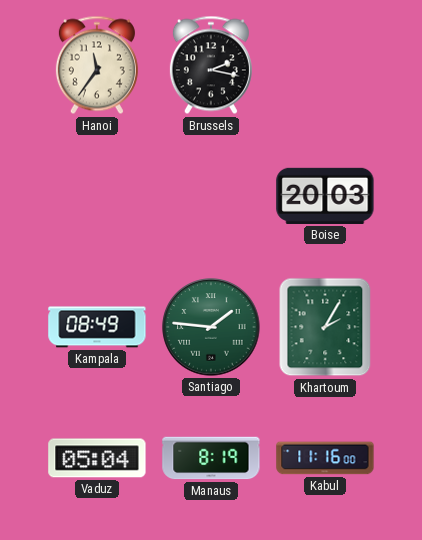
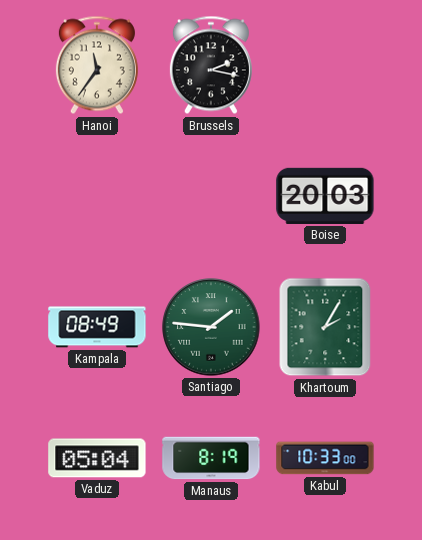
Kabul: 11:16 -> 10:33 (325, 458)
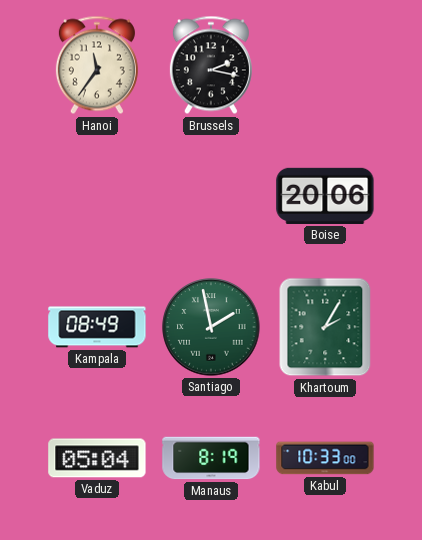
Boise: 20:03 -> 20:06 (325, 196)
Santiago: 1:46 -> 1:58 (211, 327)
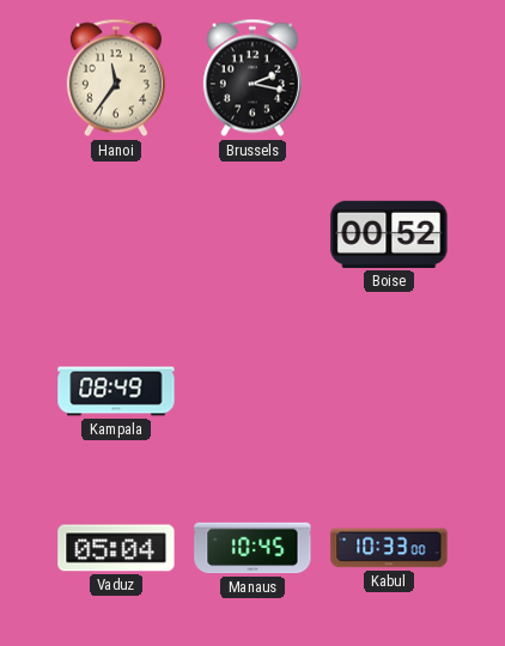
Boise: 20:06 -> 00:52 (389, 234)
Santiago: 1:58 -> none (211, 327)
Khartoum: 2:05 -> none (325, 327)
Manaus: 8:19 -> 10:45 (252, 548)
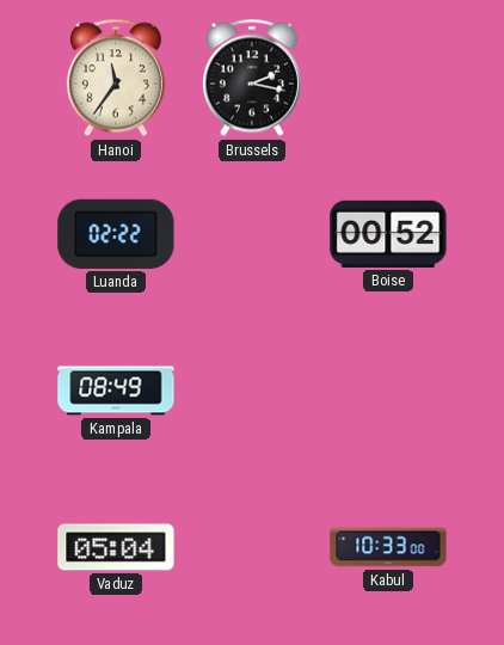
Luanda: none -> 02:22 (116, 234)
Manaus: 10:45 -> none (252, 548)
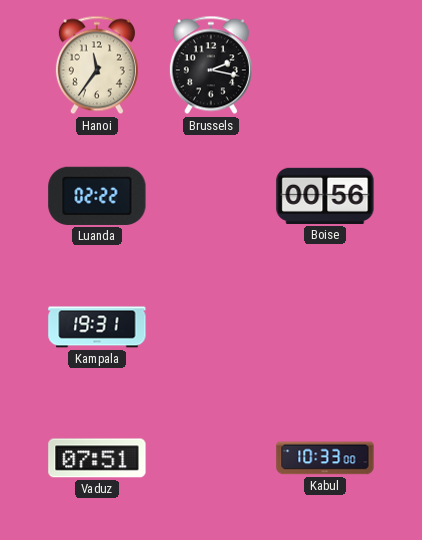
Boise: 00:52 -> 00:56 (325, 196)
Kampala: 08:49 -> 19:31 (97, 327)
Vaduz: 05:04 -> 07:51 (97, 458)
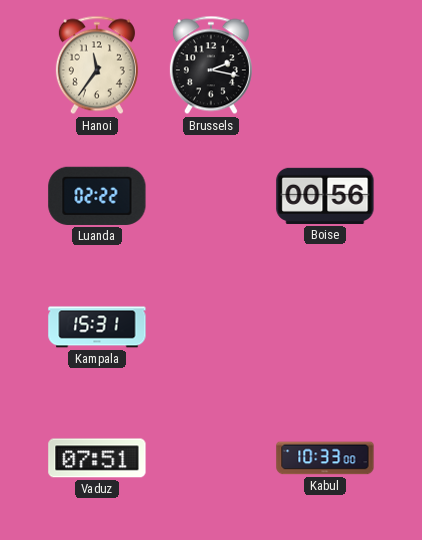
Kampala: 19:31 -> 15:31 (97, 327)
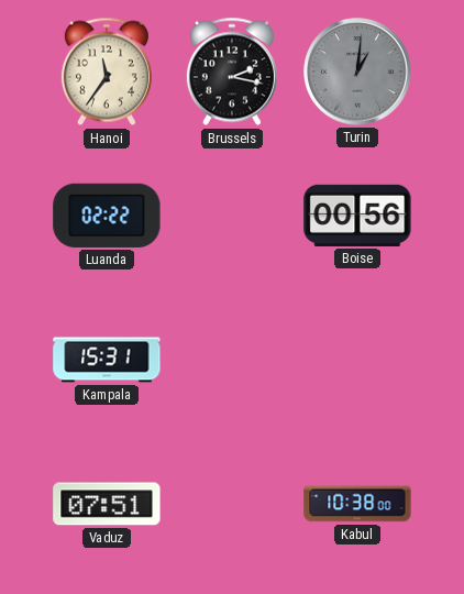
Turin: none -> 1:01 (357, 71)
Kabul: 10:33 -> 10:38 (357, 504)
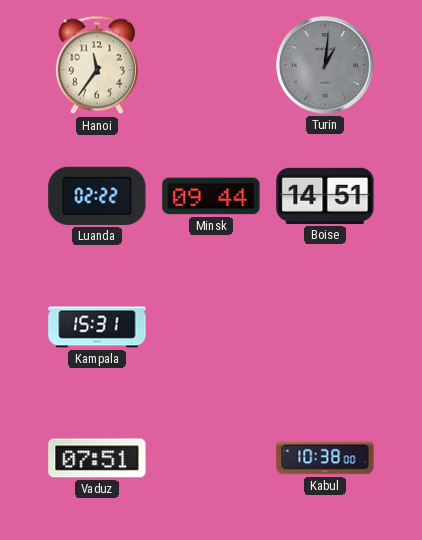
Brussels: 2:17 -> none (232, 71)
Minsk: none -> 09:44 (211, 196)
Boise: 00:56 -> 14:51 (325, 196)
